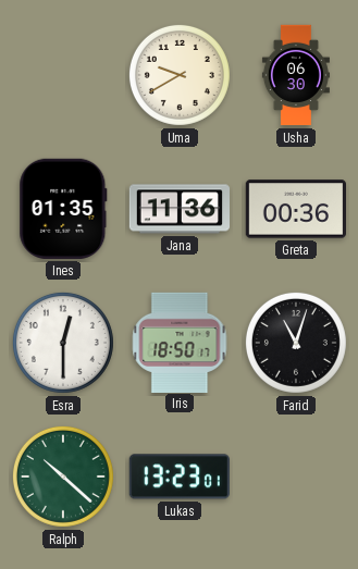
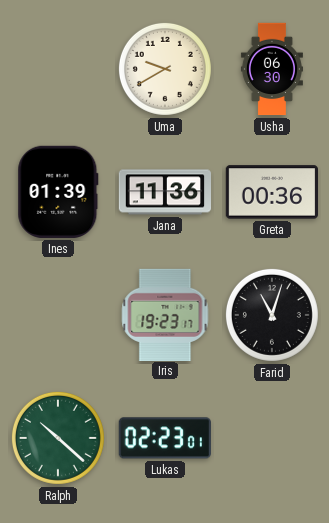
Ines: 01:35 -> 01:39 (58, 192)
Esra: 12:30 -> none (63, 343)
Iris: 18:50 -> 19:23 (165, 314)
Lukas: 13:23 -> 02:23 (165, 438)
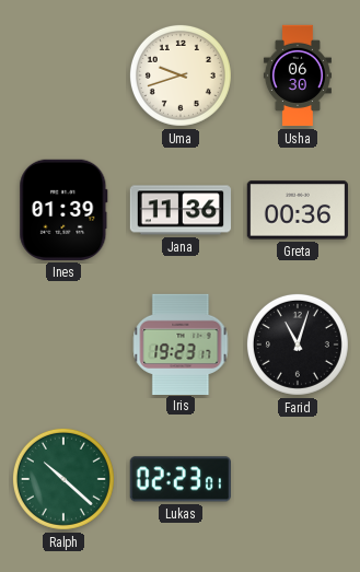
Uma: 9:40 -> 9:42 (181, 75)
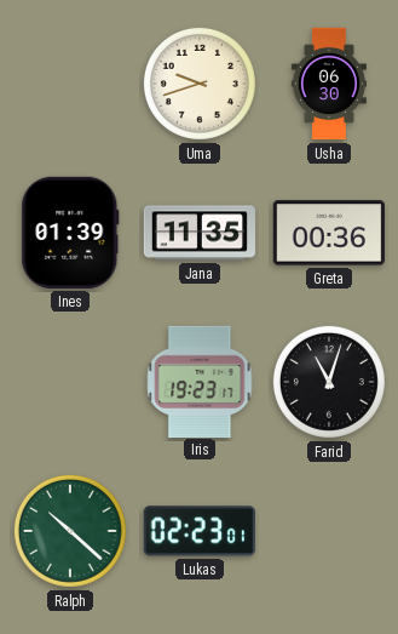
Jana: 11:36 -> 11:35 (200, 233)
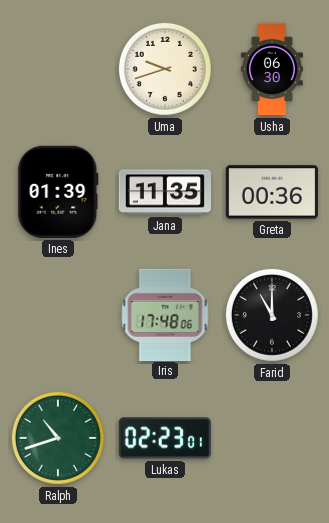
Iris: 19:23 -> 17:48 (165, 314)
Farid: 11:03 -> 11:00 (272, 315)
Ralph: 10:22 -> 10:42 (58, 438)
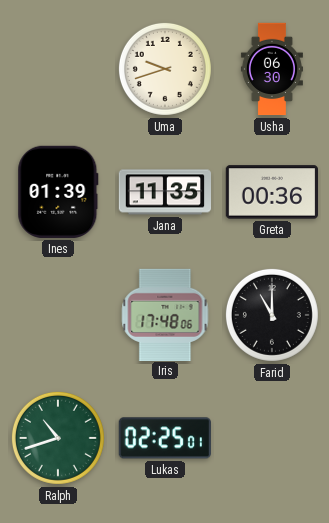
Lukas: 02:23 -> 02:25 (165, 438)
